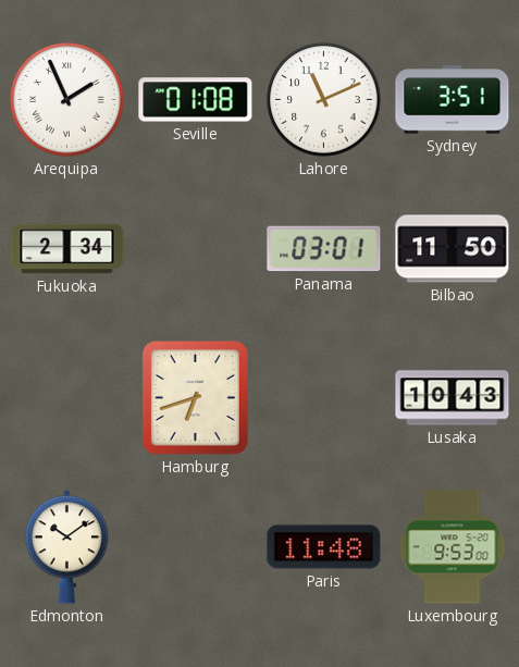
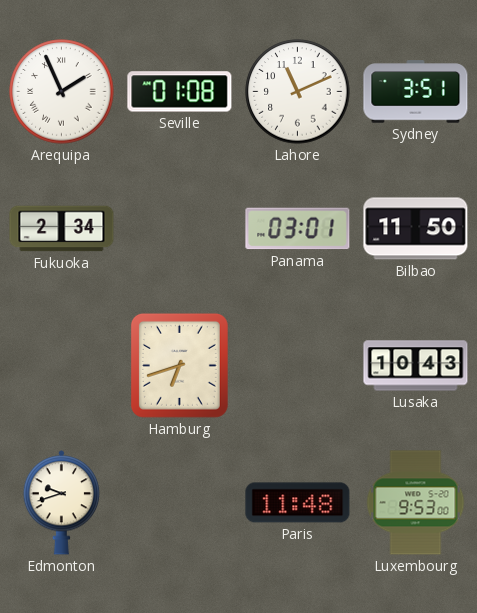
Edmonton: 10:09 -> 9:42 (61, 503)
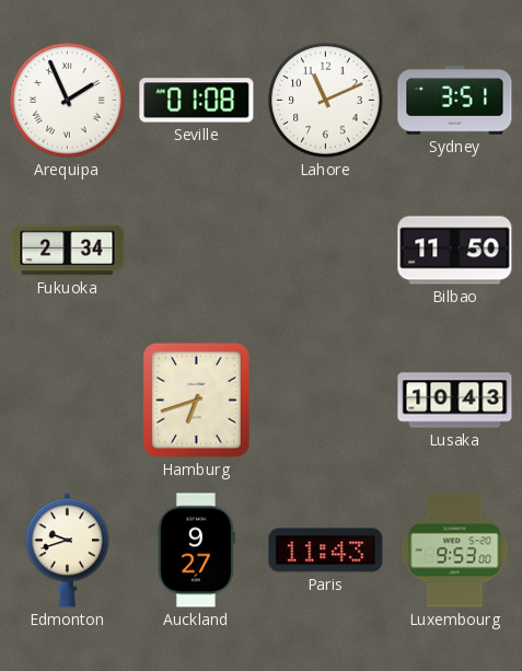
Panama: 03:01 -> none (298, 229)
Auckland: none -> 9:27 (196, 551)
Paris: 11:48 -> 11:43 (326, 551)
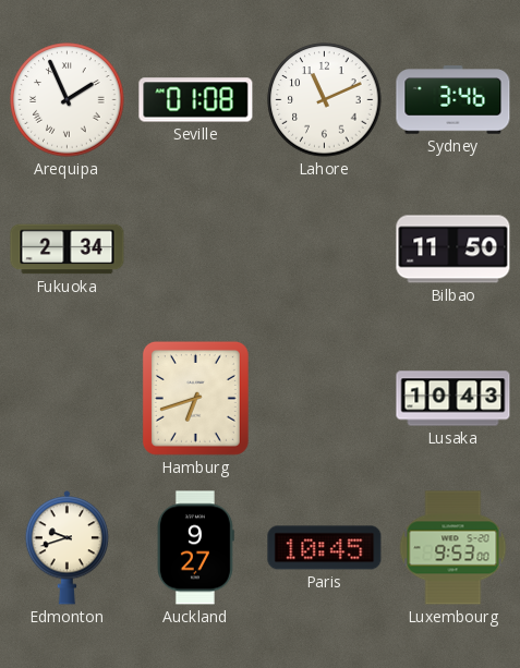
Sydney: 3:51 -> 3:46 (454, 100)
Paris: 11:43 -> 10:45 (325, 548)
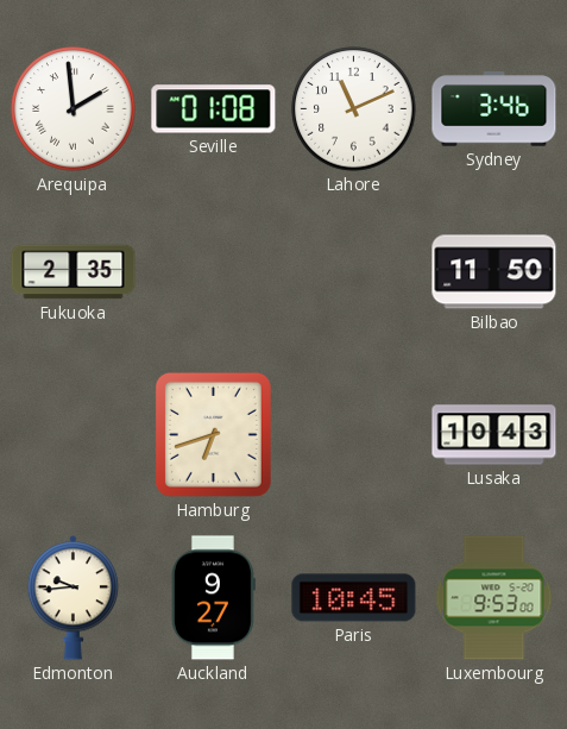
Arequipa: 1:56 -> 1:59 (74, 109)
Fukuoka: 2:34 -> 2:35 (74, 272)
Edmonton: 9:42 -> 9:44 (73, 598)
